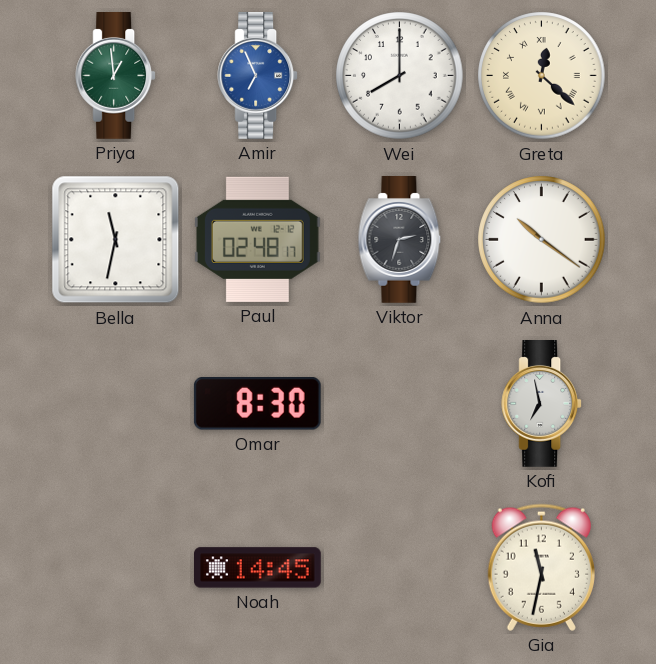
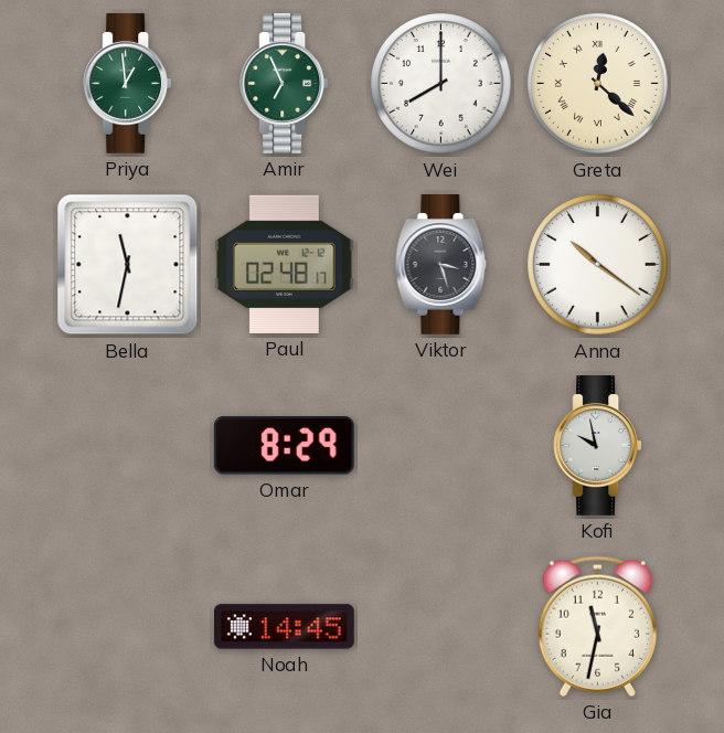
Amir dial: blue -> green (285, 84)
Viktor: 2:33 -> 3:27 (441, 265)
Omar: 8:30 -> 8:29 (284, 446)
Kofi: 6:58 -> 9:58 (598, 446)
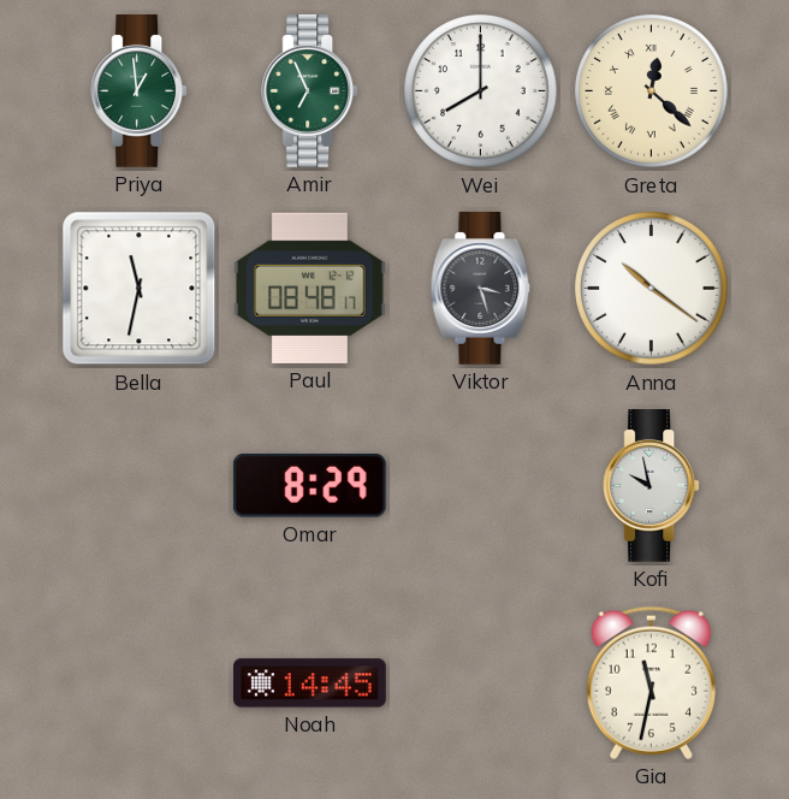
Paul: 02:48 -> 08:48 (309, 288)
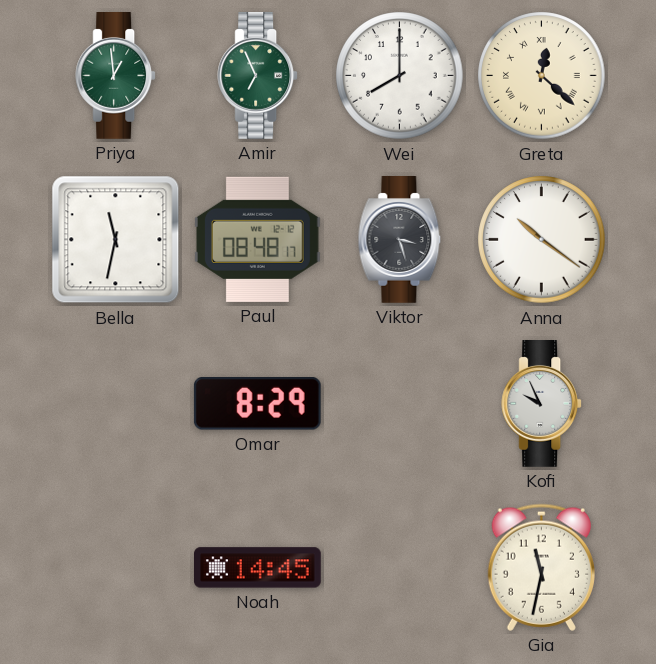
Kofi: 9:58 -> 9:56 (542, 404)
